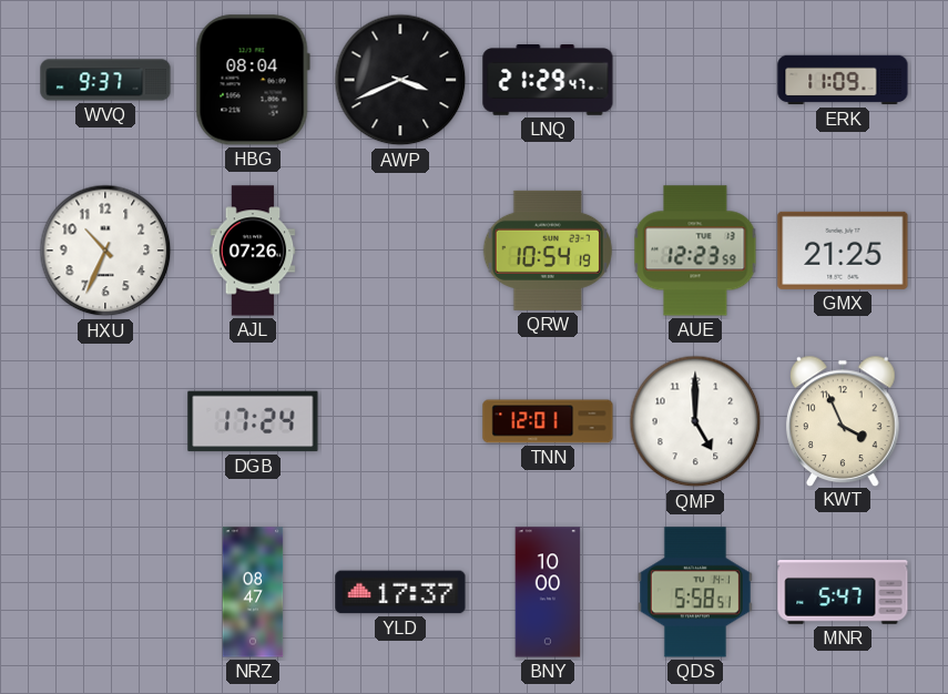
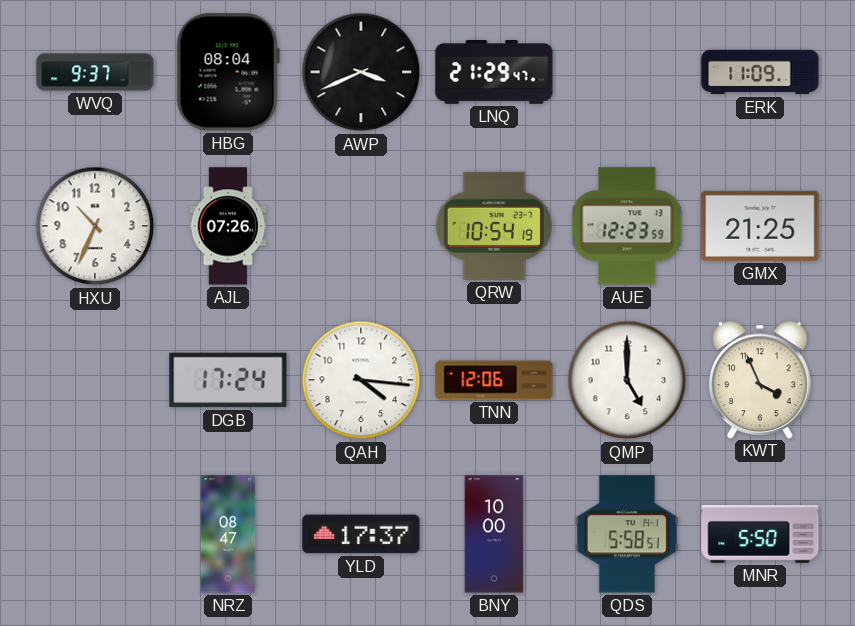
QAH: none -> 4:16 (361, 380)
TNN: 12:01 -> 12:06 (494, 380)
MNR: 5:47 -> 5:50 (760, 534)
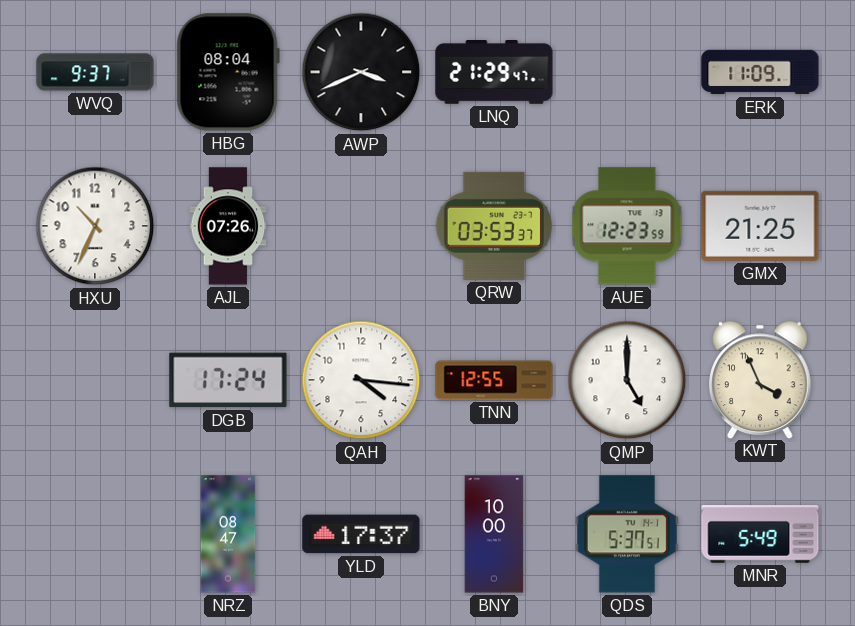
QRW: 10:54 -> 03:53 (494, 226)
TNN: 12:06 -> 12:55 (494, 380)
QDS: 5:58 -> 5:37 (627, 534)
MNR: 5:50 -> 5:49 (760, 534)
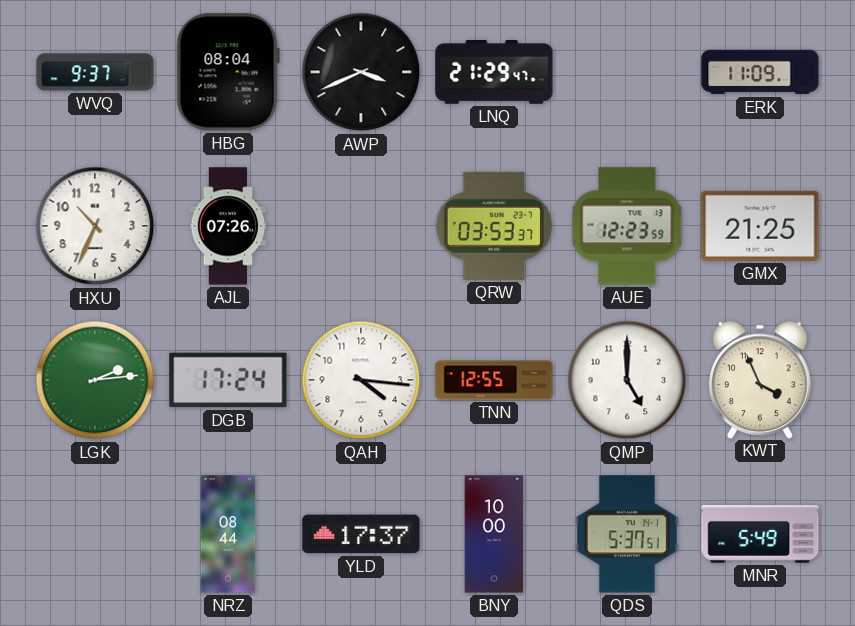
LGK: none -> 2:14 (95, 380)
NRZ: 08:47 -> 08:44 (228, 534)
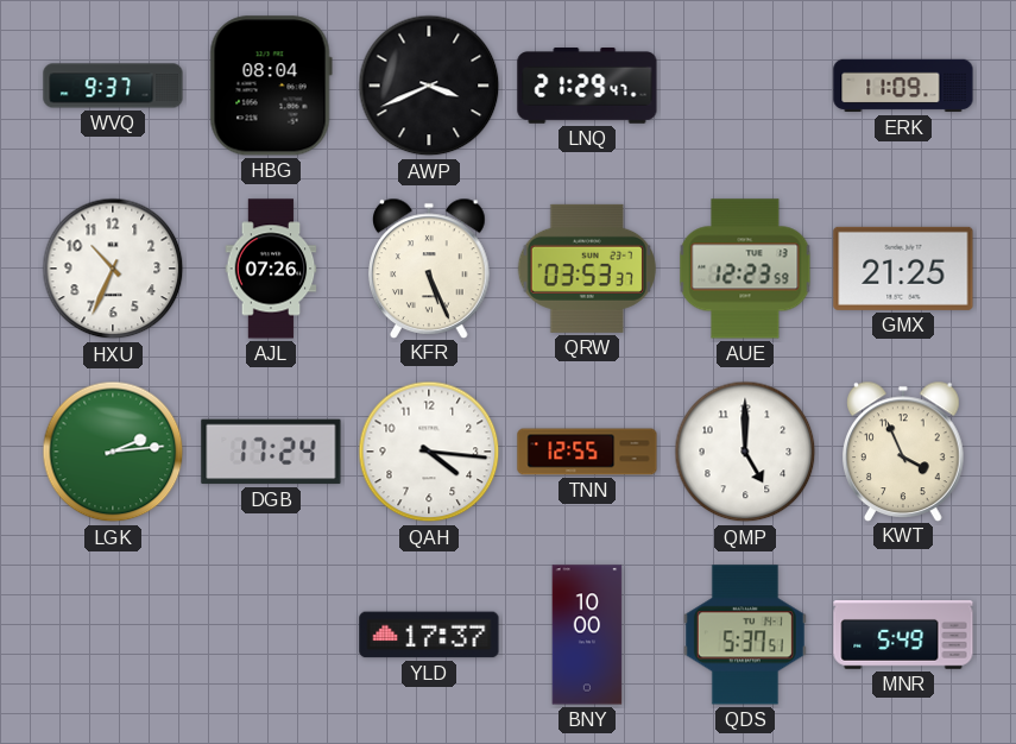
KFR: none -> 5:26 (430, 267)
NRZ: 08:44 -> none (228, 534)
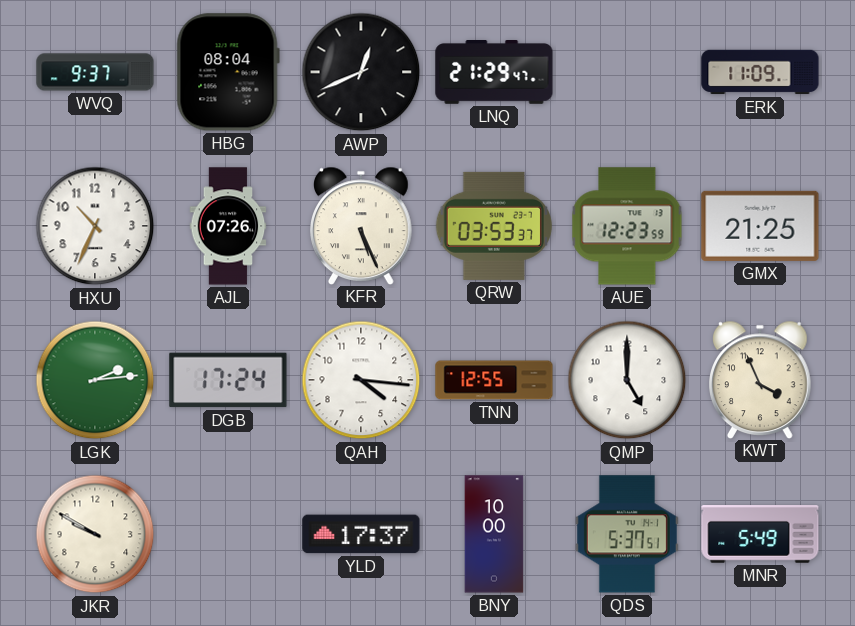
AWP: 3:41 -> 12:41 (361, 72)
JKR: none -> 9:50 (95, 534)
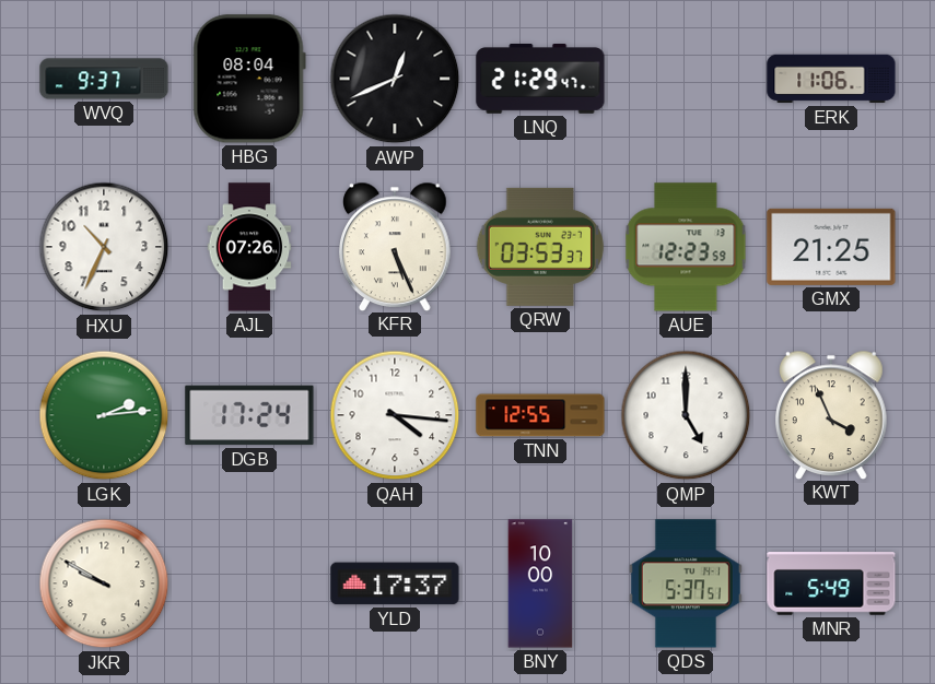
ERK: 11:09 -> 11:06 (831, 79)
